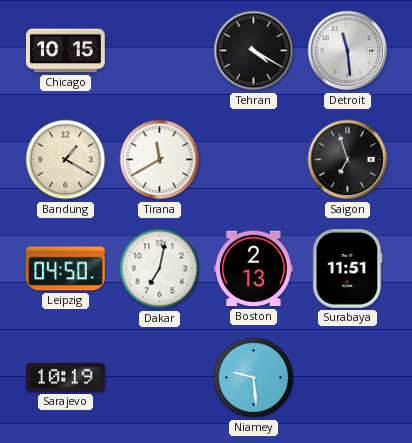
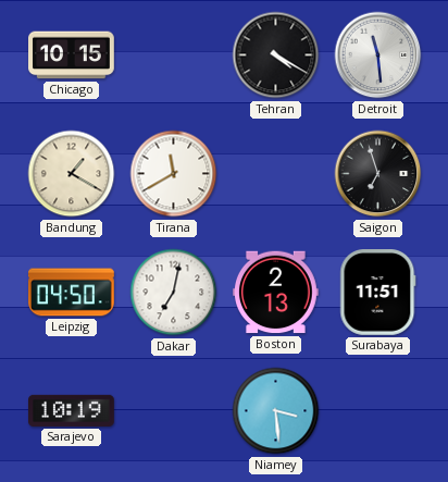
Niamey: 9:29 -> 3:29 (276, 411)
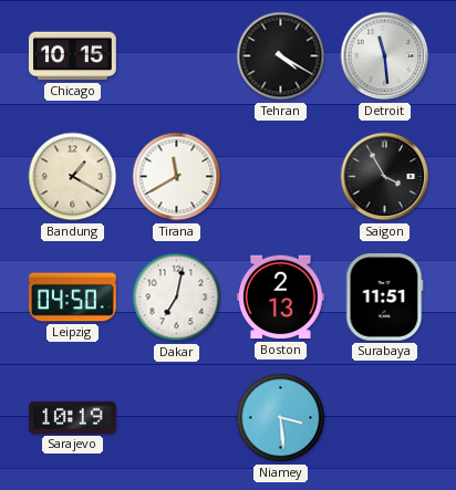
Saigon: 6:57 -> 3:55 (385, 177)
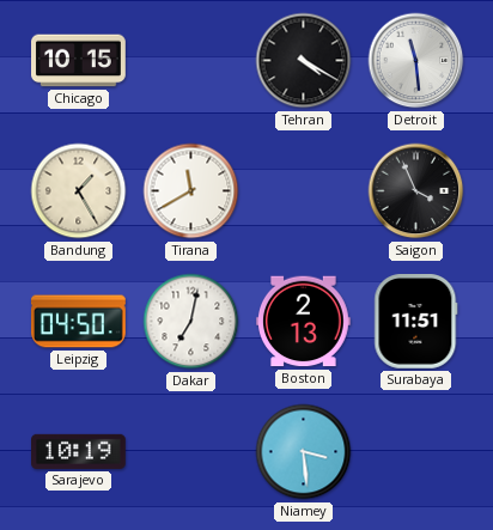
Bandung: 1:20 -> 1:25 (79, 191)
Saigon: 3:55 -> 3:56 (416, 191)
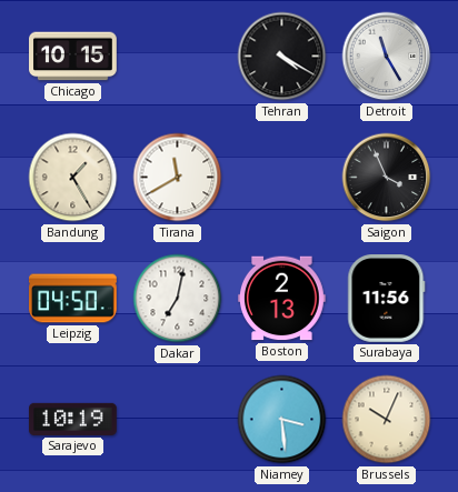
Detroit: 11:29 -> 11:25 (387, 57)
Surabaya: 11:51 -> 11:56 (387, 299)
Brussels: none -> 10:04 (387, 420)
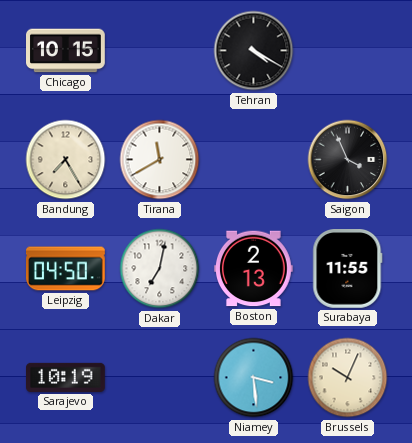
Detroit: 11:25 -> none (387, 57)
Bandung: 1:25 -> 7:25 (66, 160)
Surabaya: 11:56 -> 11:55 (348, 269)
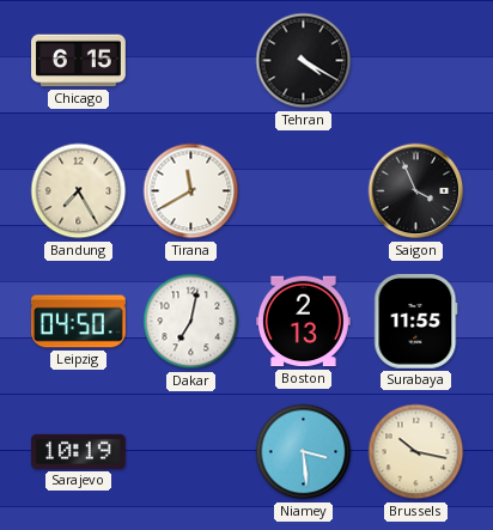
Chicago: 10:15 -> 6:15 (79, 61)
Brussels: 10:04 -> 10:17 (416, 452)
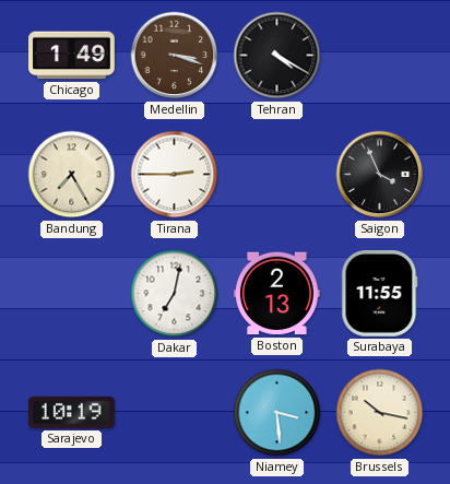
Chicago: 6:15 -> 1:49 (72, 56)
Medellin: none -> 3:18 (175, 56)
Tirana: 11:40 -> 2:45 (175, 175)
Leipzig: 04:50 -> none (79, 322)
